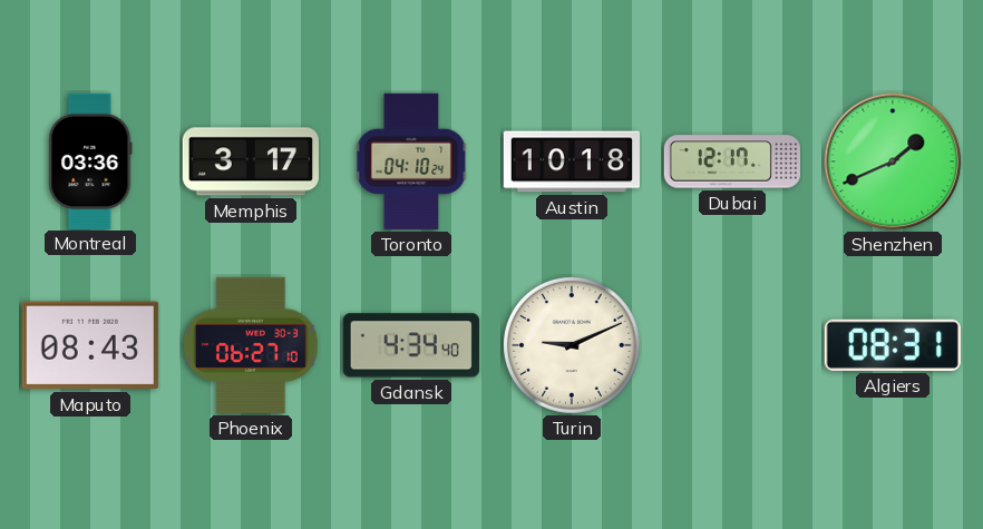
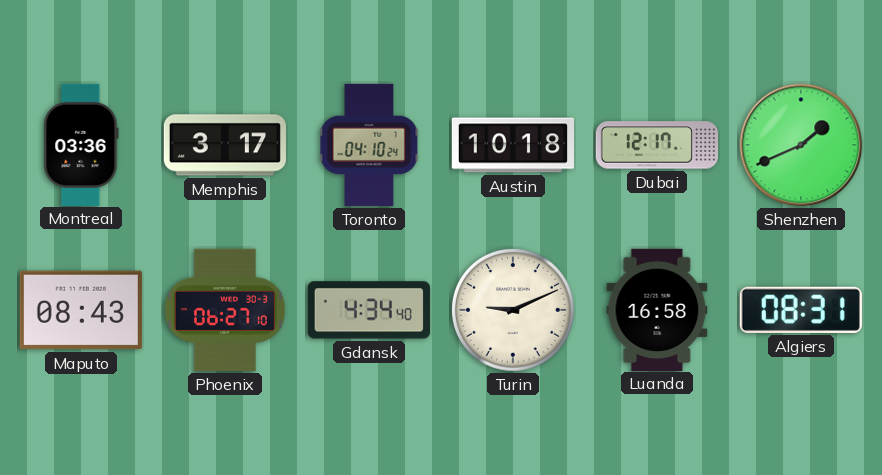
Luanda: none -> 16:58 (657, 309)
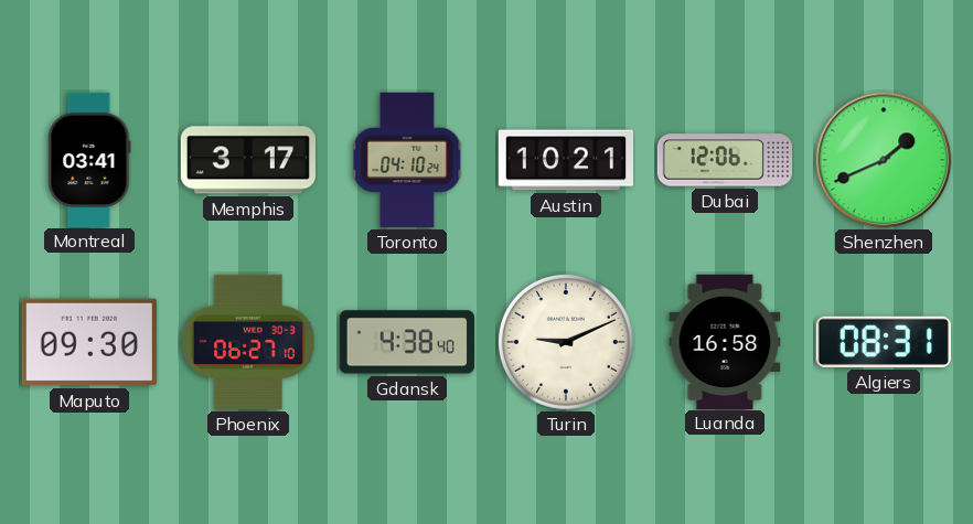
Montreal: 03:36 -> 03:41 (89, 159)
Austin: 10:18 -> 10:21 (565, 160)
Dubai: 12:17 -> 12:06 (724, 160)
Maputo: 08:43 -> 09:30 (89, 342)
Gdansk: 4:34 -> 4:38 (407, 342)
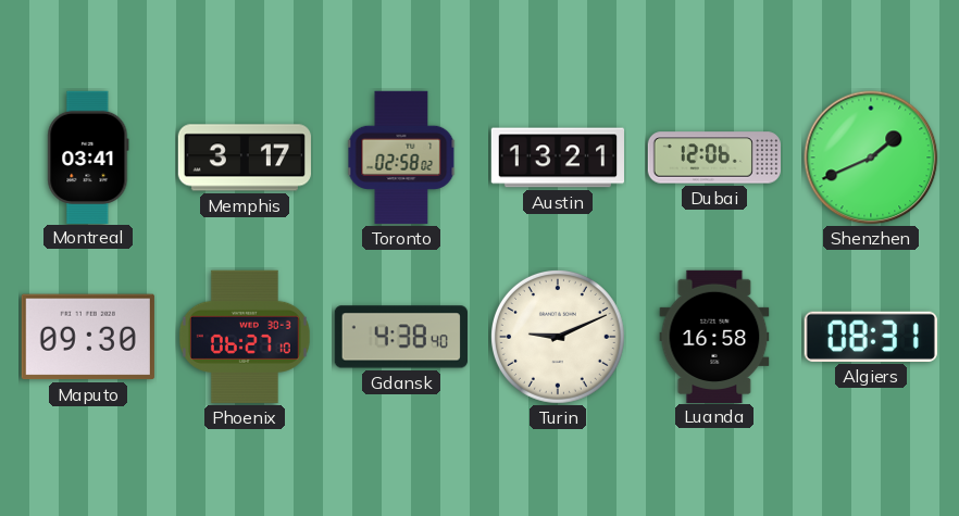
Toronto: 04:10 -> 02:58 (401, 158)
Austin: 10:21 -> 13:21 (557, 158)
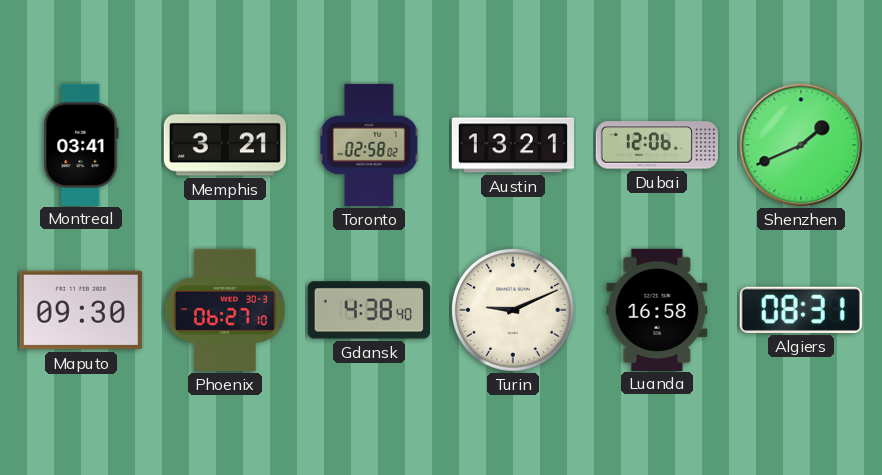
Memphis: 3:17 -> 3:21 (224, 145)
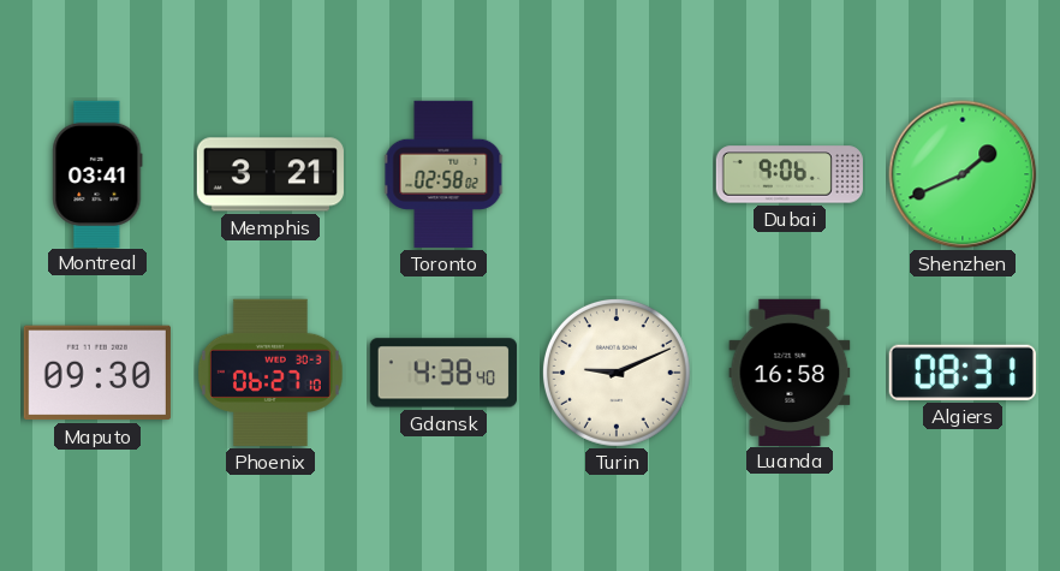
Austin: 13:21 -> none (512, 145)
Dubai: 12:06 -> 9:06 (788, 174)
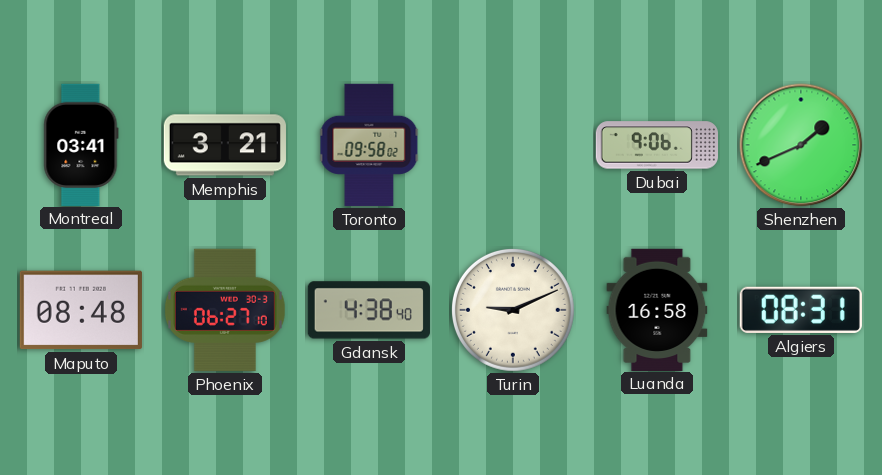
Toronto: 02:58 -> 09:58 (369, 145)
Maputo: 09:30 -> 08:48 (81, 310)
